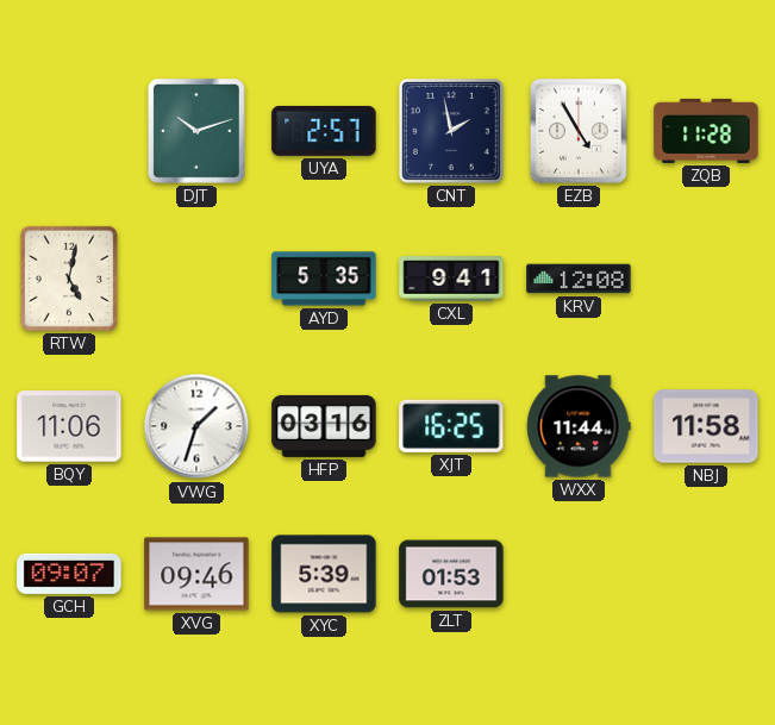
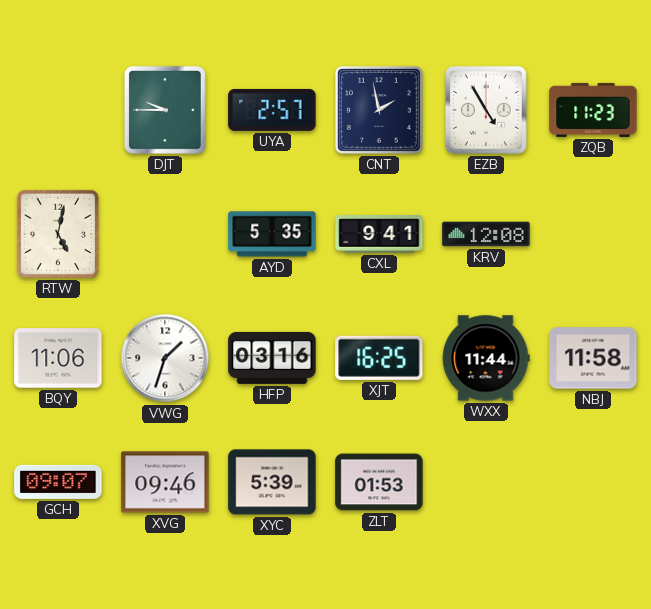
DJT: 10:12 -> 9:45 (165, 110)
ZQB: 11:28 -> 11:23 (593, 110)
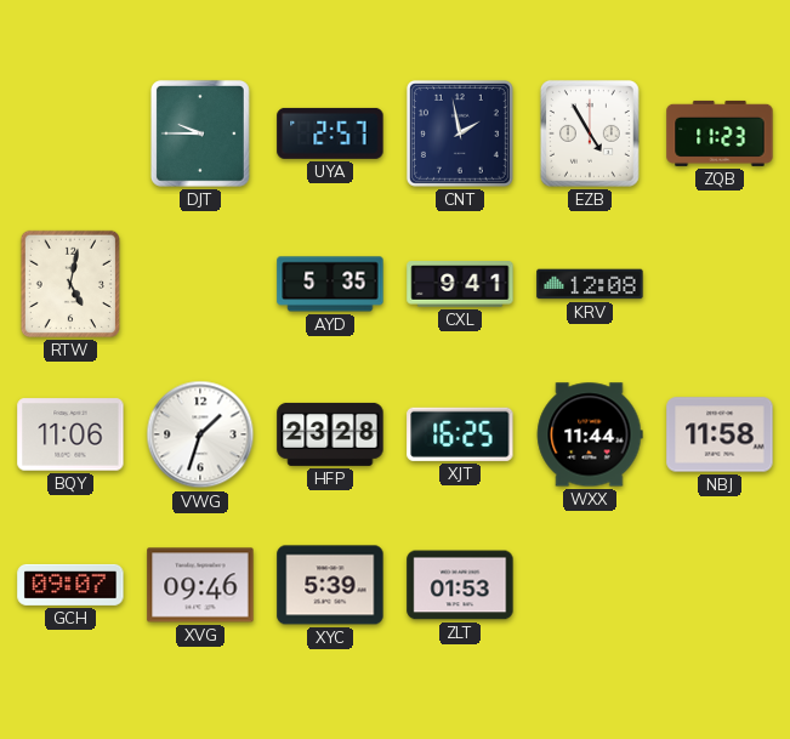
HFP: 03:16 -> 23:28 (330, 434)
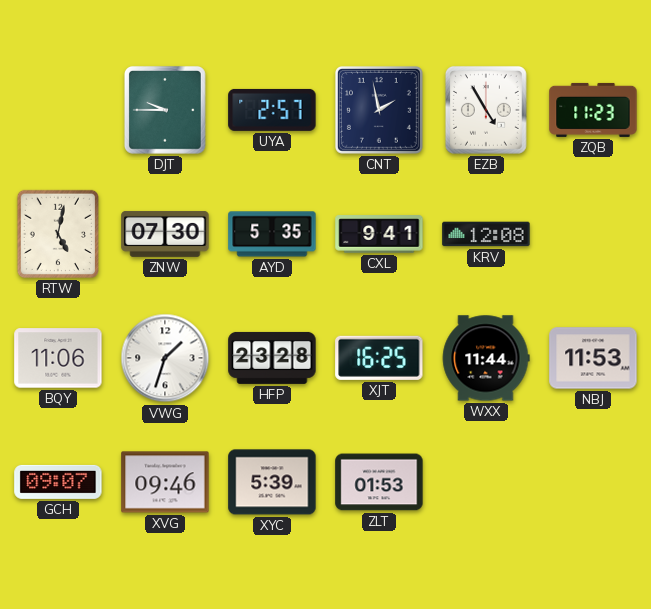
ZNW: none -> 07:30 (165, 234)
NBJ: 11:58 -> 11:53 (593, 358)
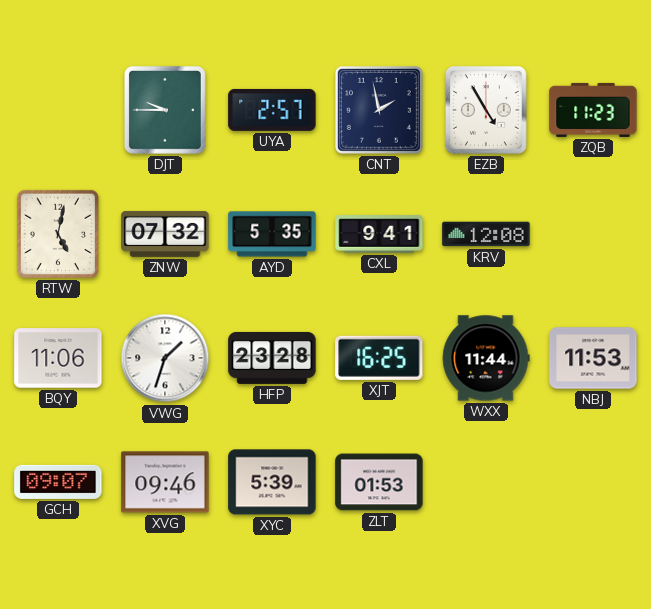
ZNW: 07:30 -> 07:32 (165, 234)
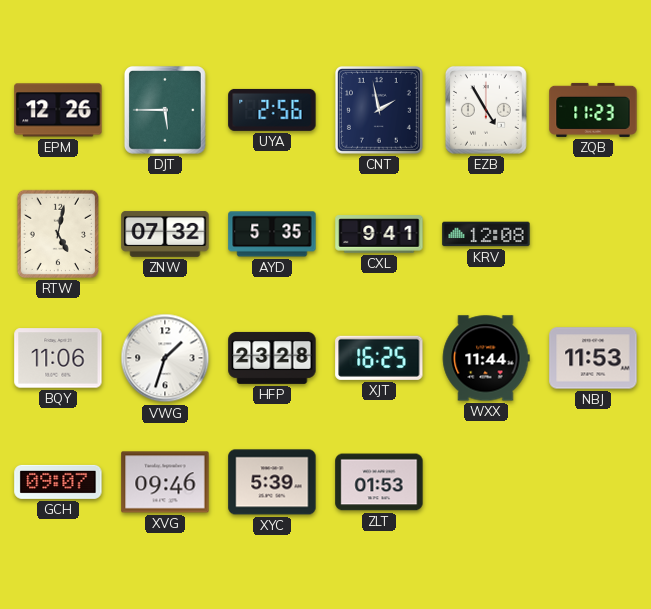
EPM: none -> 12:26 (58, 110)
DJT: 9:45 -> 5:45 (165, 110)
UYA: 2:57 -> 2:56 (272, 110)
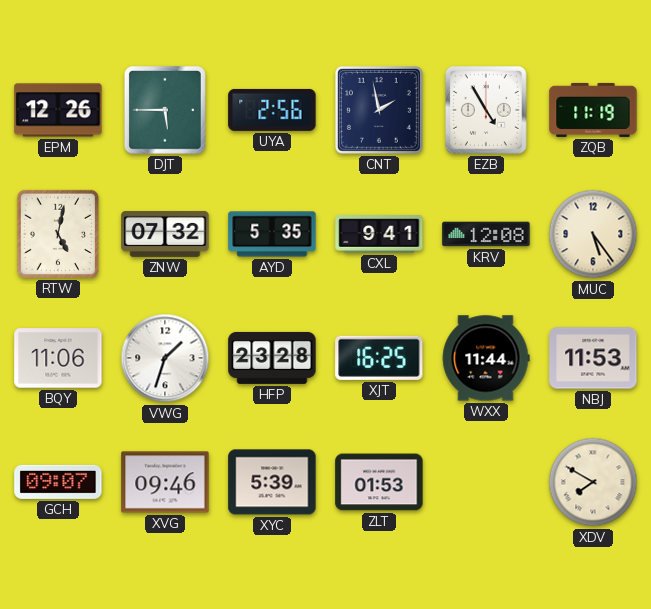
ZQB: 11:23 -> 11:19 (593, 110)
MUC: none -> 5:24 (593, 234)
XDV: none -> 7:50 (593, 482)
